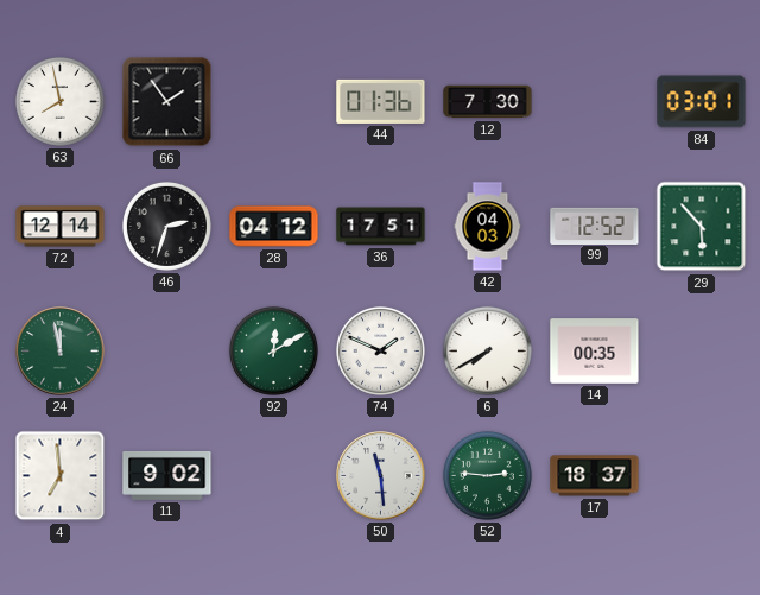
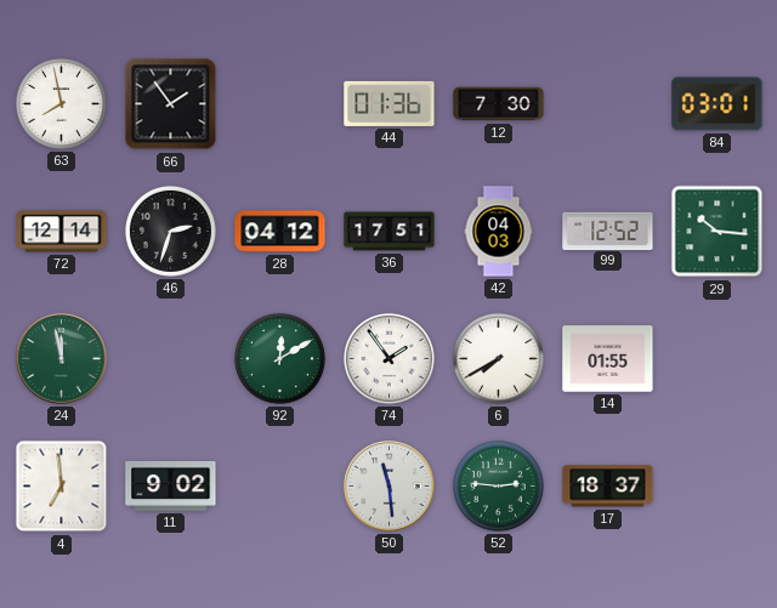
29: 5:53 -> 10:16 (718, 232)
74: 1:49 -> 1:54 (388, 358)
14: 00:35 -> 01:55 (608, 359)
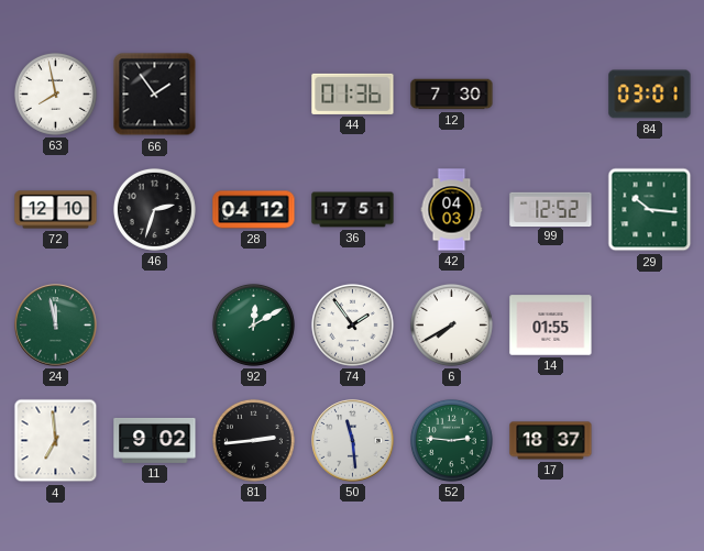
72: 12:14 -> 12:10 (56, 210)
81: none -> 2:44 (253, 440)
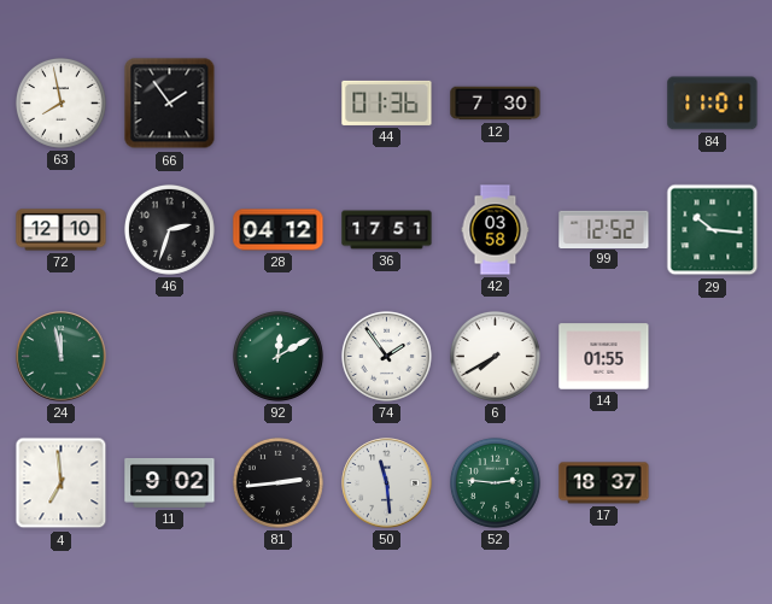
84: 03:01 -> 11:01 (713, 104)
42: 04:03 -> 03:58 (496, 230)
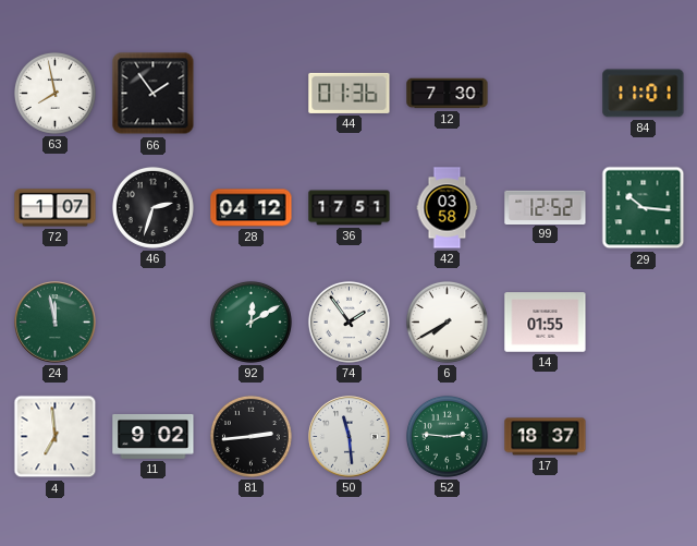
72: 12:10 -> 1:07 (56, 208)
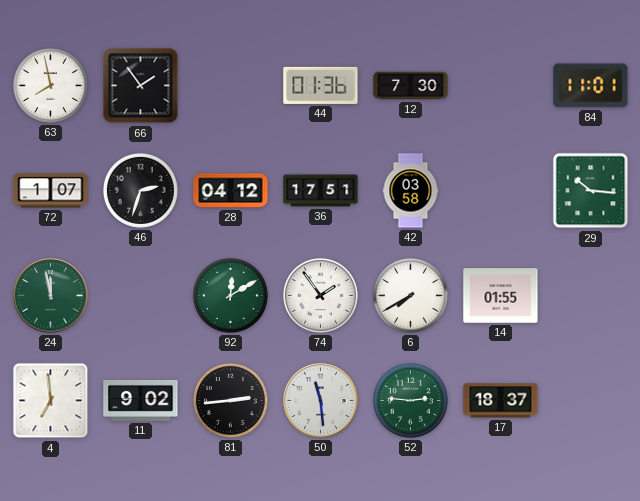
99: 12:52 -> none (546, 207)
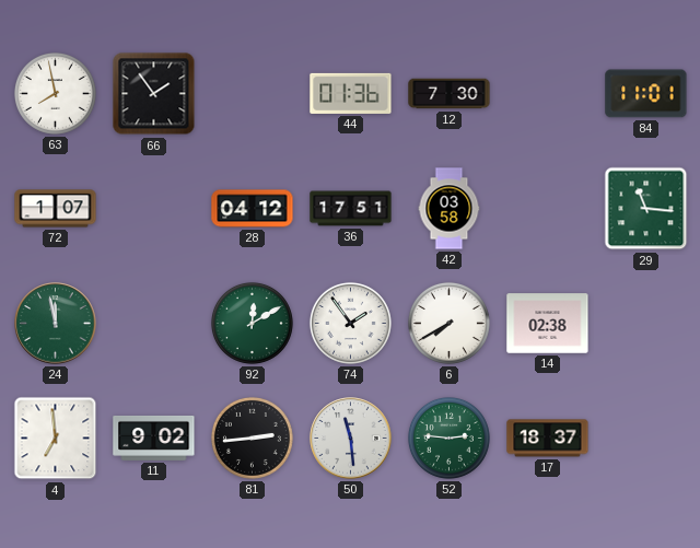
46: 2:33 -> none (140, 190)
29: 10:16 -> 11:16 (646, 209)
14: 01:55 -> 02:38 (548, 324)
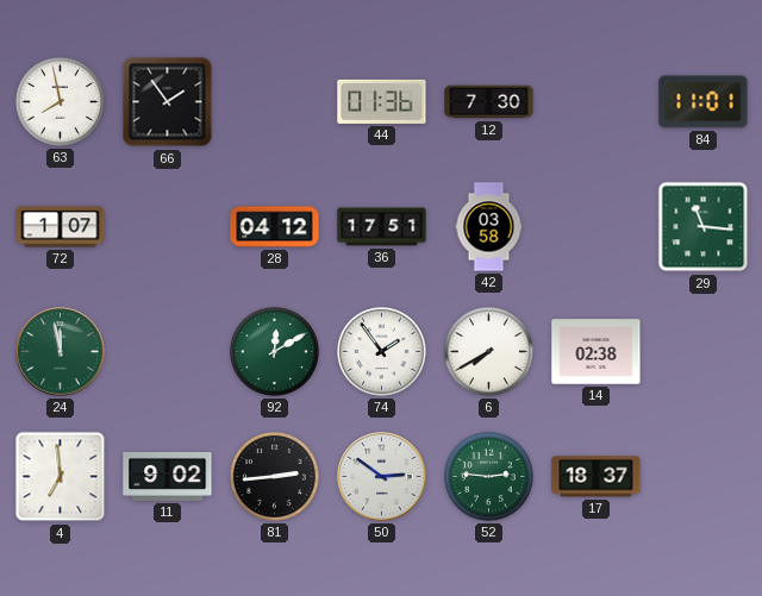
50: 11:29 -> 2:51 (382, 477)
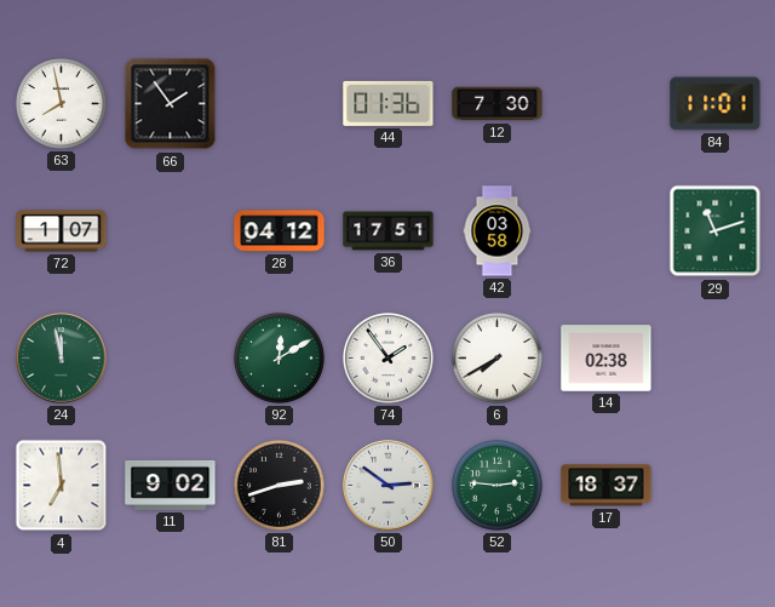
29: 11:16 -> 11:12 (716, 231)
81: 2:44 -> 2:42 (279, 485)
